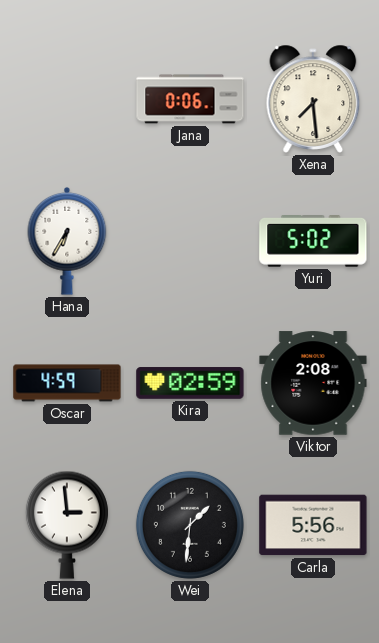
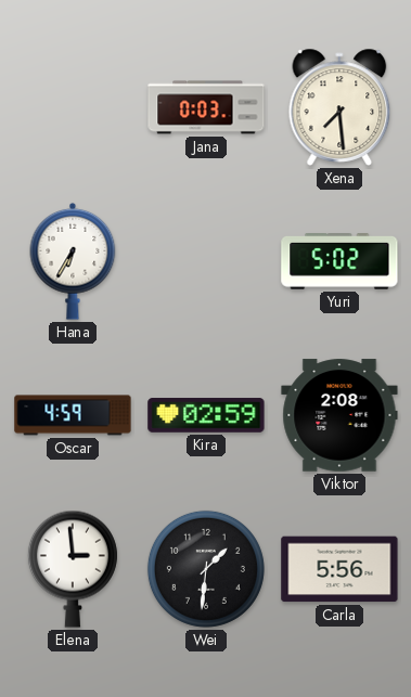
Jana: 0:06 -> 0:03 (206, 107)
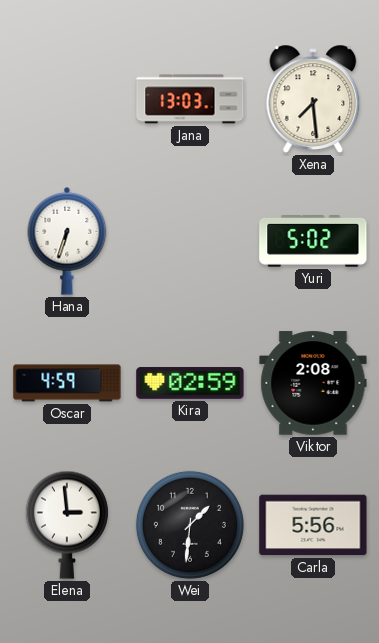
Jana: 0:03 -> 13:03 (190, 99)
Hana: 6:35 -> 6:33 (67, 241)
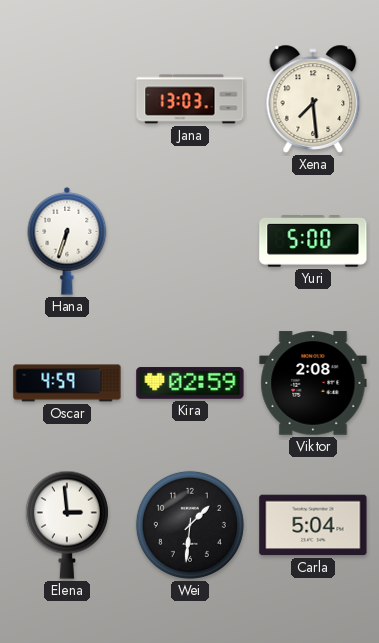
Yuri: 5:02 -> 5:00 (313, 242)
Carla: 5:56 -> 5:04 (313, 525)
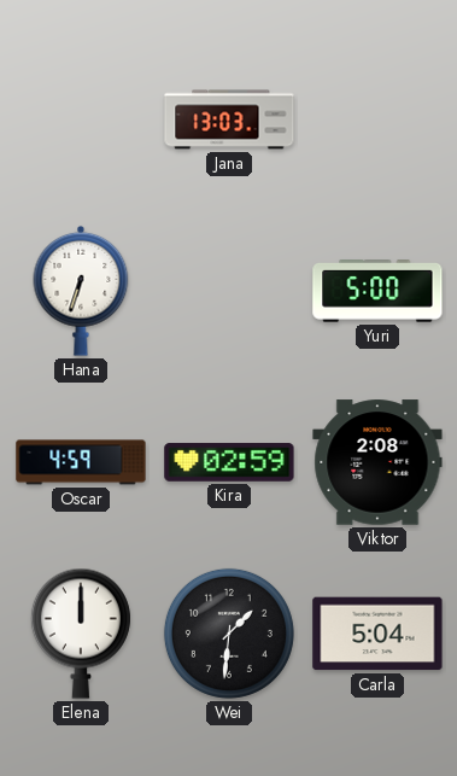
Xena: 7:29 -> none (313, 99)
Elena: 2:59 -> 12:00 (81, 634)
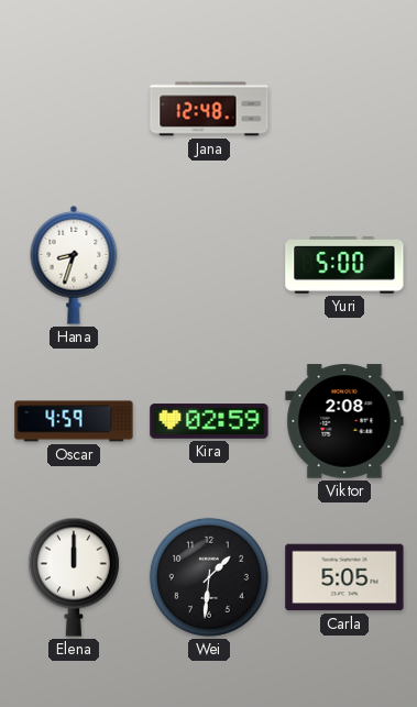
Jana: 13:03 -> 12:48 (209, 109)
Hana: 6:33 -> 8:33 (74, 265)
Carla: 5:04 -> 5:05 (344, 577)
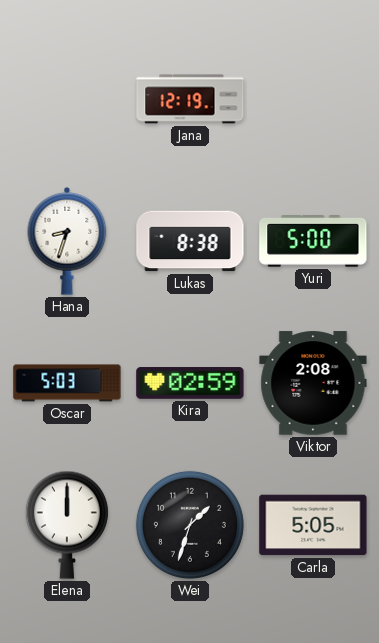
Jana: 12:48 -> 12:19 (190, 99)
Lukas: none -> 8:38 (190, 241)
Oscar: 4:59 -> 5:03 (67, 383)
Wei: 1:31 -> 1:33 (190, 525)
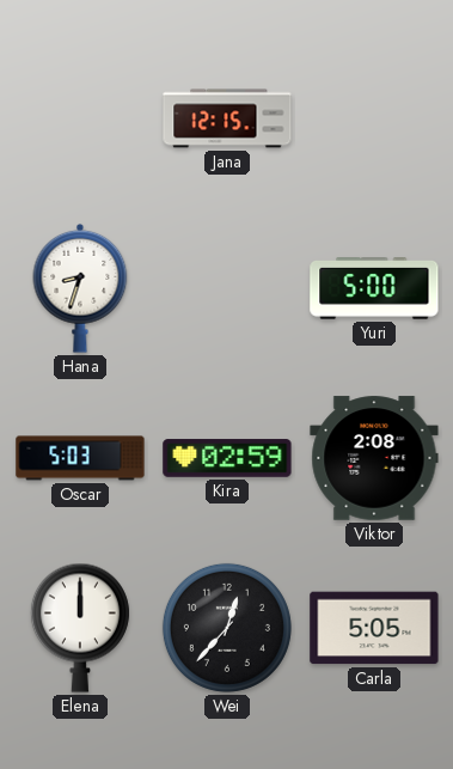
Jana: 12:19 -> 12:15 (227, 118)
Lukas: 8:38 -> none (190, 241)
Wei: 1:33 -> 12:37 (227, 628)
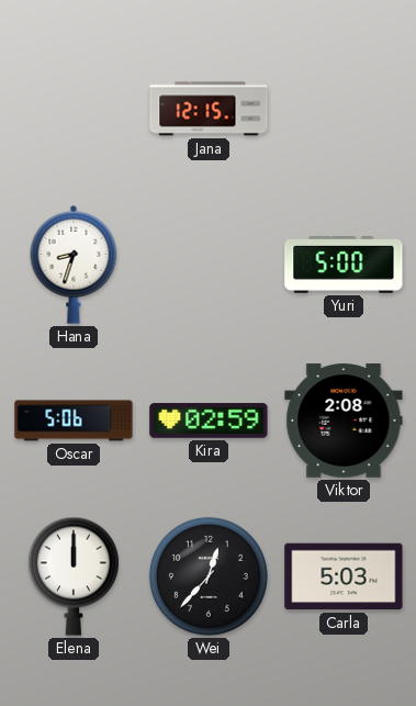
Oscar: 5:03 -> 5:06 (74, 421)
Carla: 5:05 -> 5:03 (344, 576)
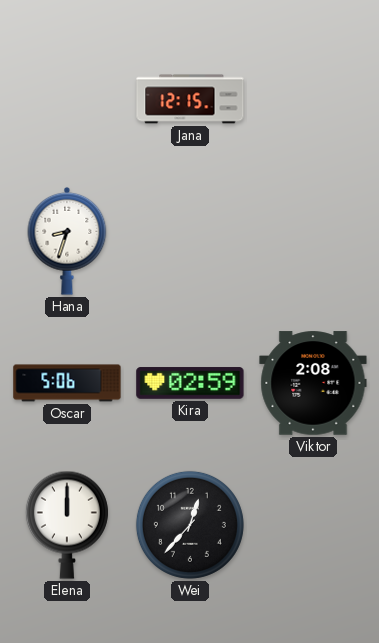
Yuri: 5:00 -> none (344, 266)
Carla: 5:03 -> none (344, 576)
